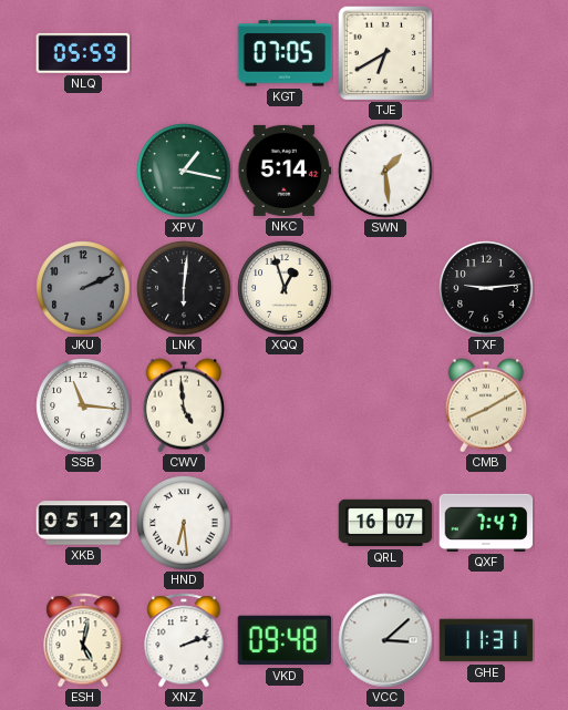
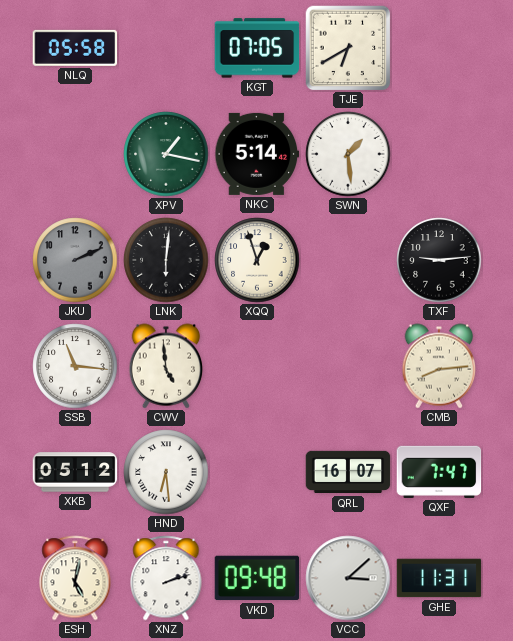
NLQ: 05:59 -> 05:58 (75, 48)
CMB: 8:10 -> 8:14 (439, 366)
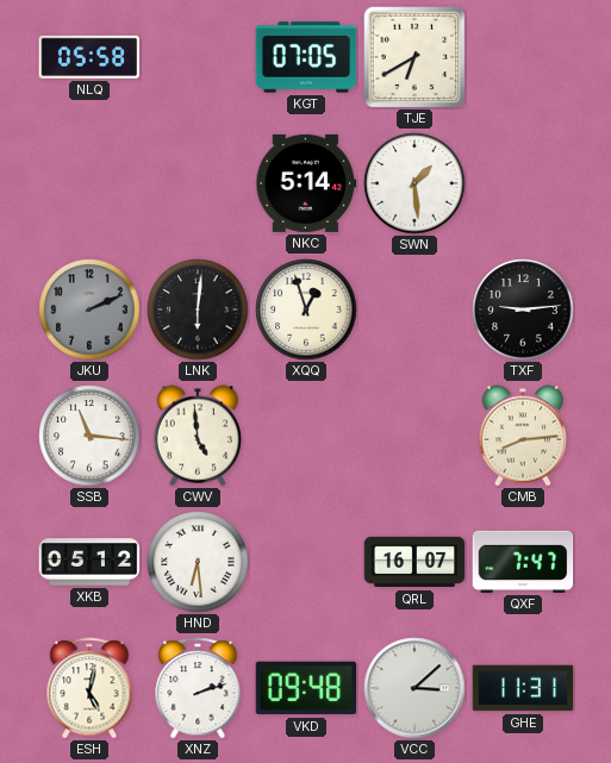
XPV: 1:17 -> none (166, 154)
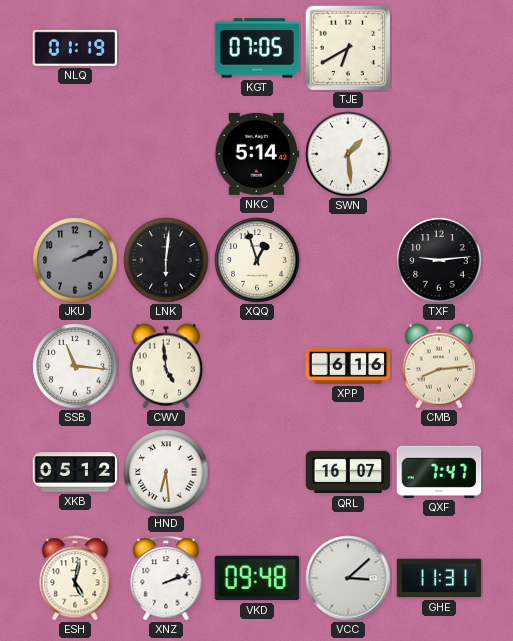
NLQ: 05:58 -> 01:19 (75, 48)
XPP: none -> 6:16 (348, 366)
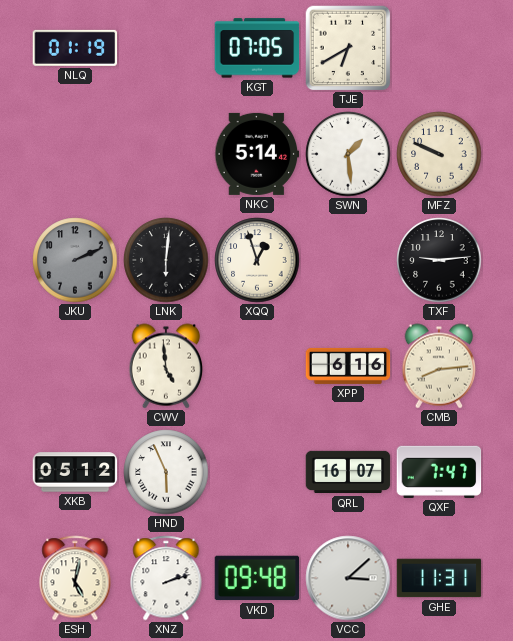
MFZ: none -> 9:49 (439, 154)
SSB: 11:16 -> none (75, 366)
HND: 6:29 -> 5:56 (166, 472)
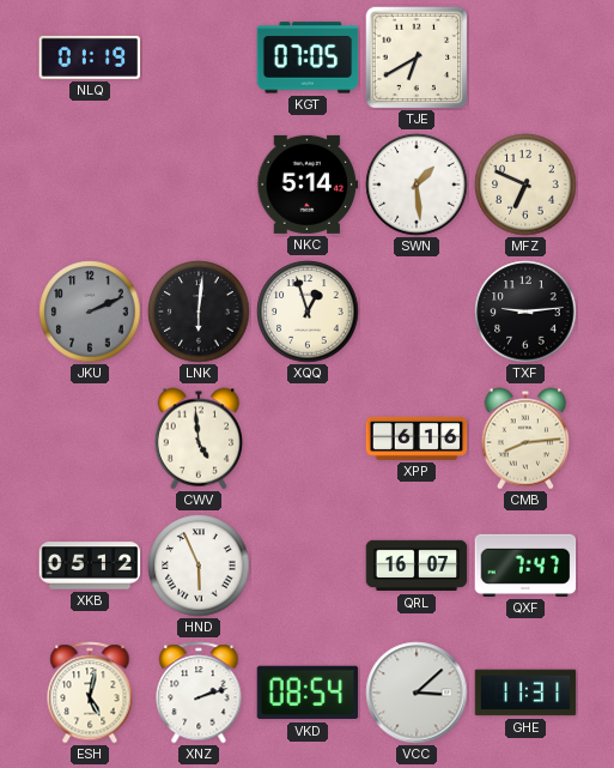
MFZ: 9:49 -> 6:49 (525, 185)
VKD: 09:48 -> 08:54 (308, 693)
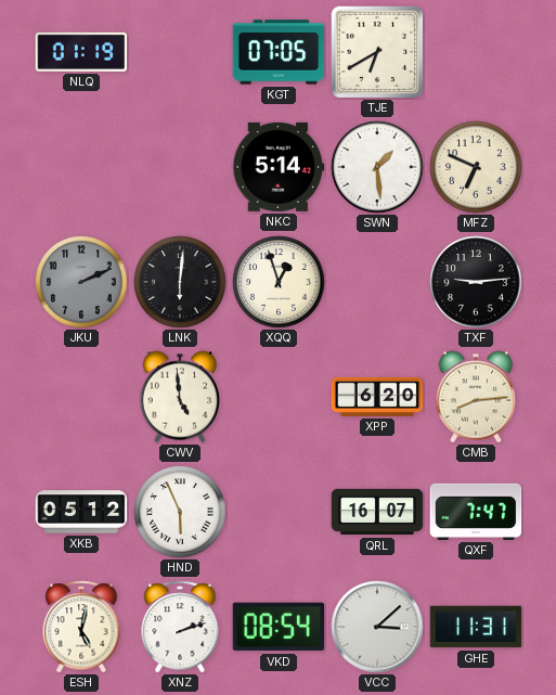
XPP: 6:16 -> 6:20 (377, 397)
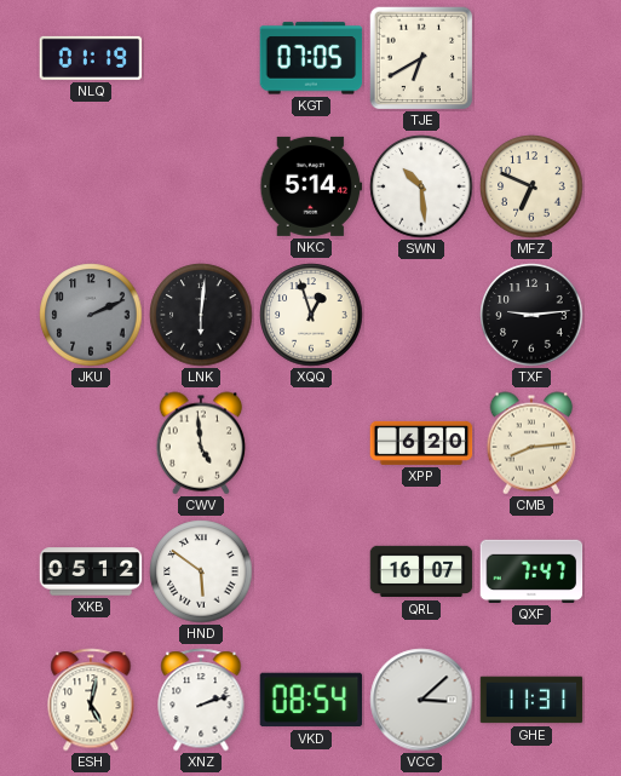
SWN: 1:29 -> 10:29 (421, 186)
HND: 5:56 -> 5:51 (201, 571)
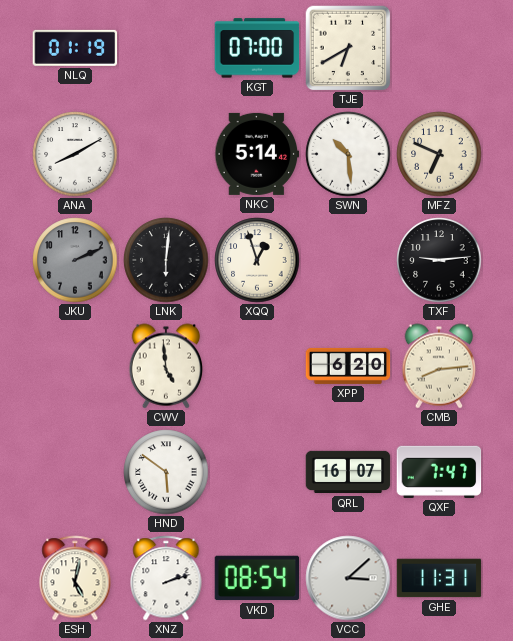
KGT: 07:05 -> 07:00 (257, 48)
ANA: none -> 8:10 (75, 154)
XKB: 05:12 -> none (91, 571)
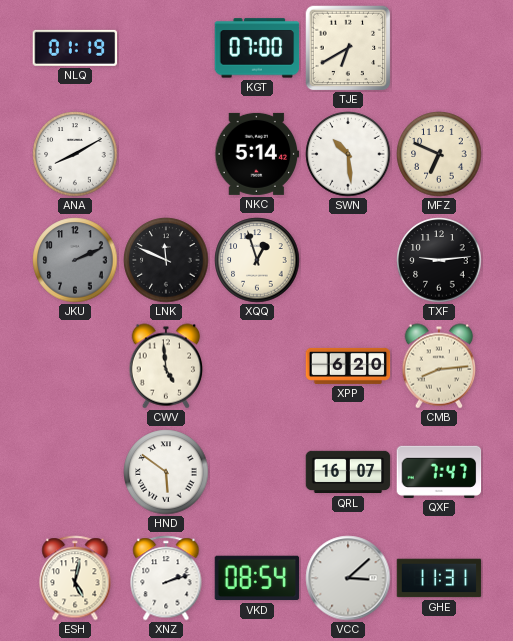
LNK: 6:01 -> 11:49 (166, 260)
